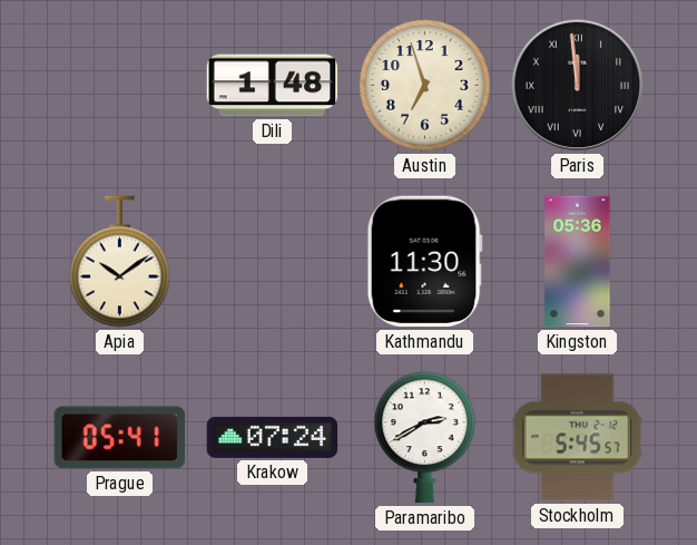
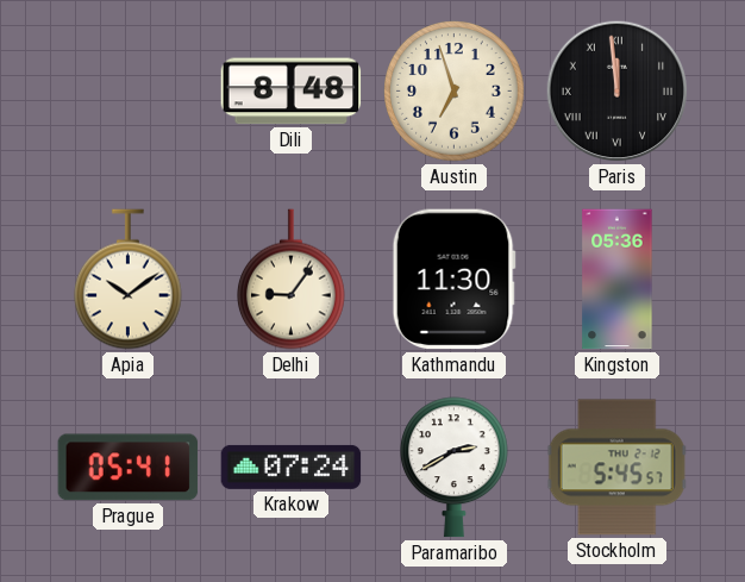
Dili: 1:48 -> 8:48 (292, 92)
Delhi: none -> 9:06 (292, 280)
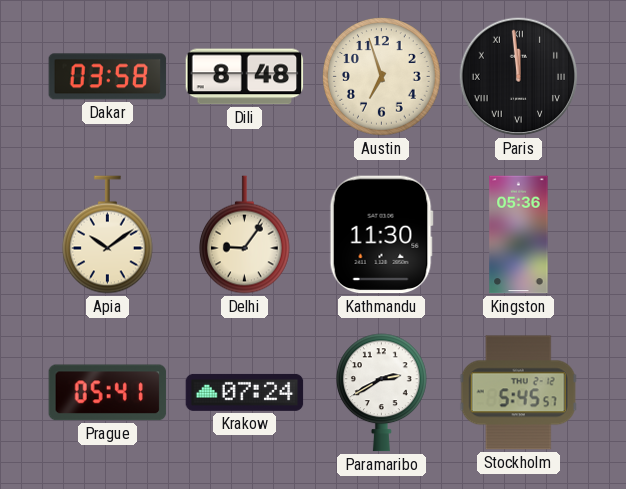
Dakar: none -> 03:58 (108, 77)
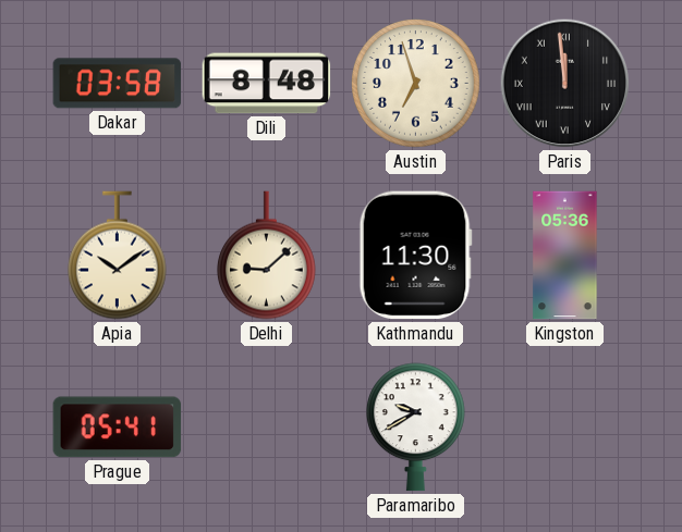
Delhi: 9:06 -> 9:08 (267, 256)
Krakow: 07:24 -> none (245, 392)
Paramaribo: 2:40 -> 9:40 (416, 428)
Stockholm: 5:45 -> none (518, 393)
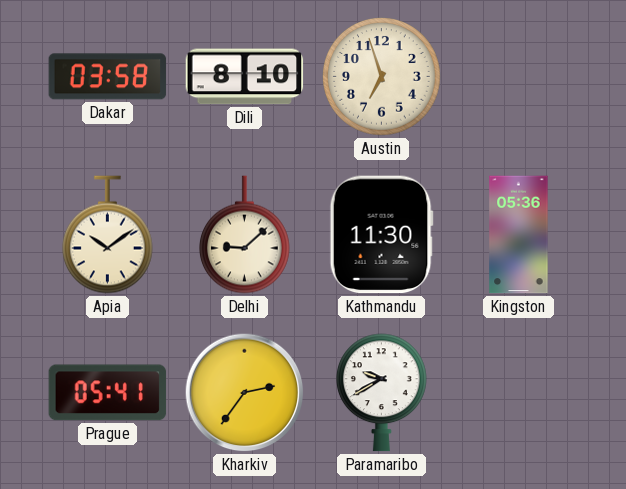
Dili: 8:48 -> 8:10 (245, 77)
Paris: 11:59 -> none (565, 84)
Kharkiv: none -> 2:36 (245, 393)
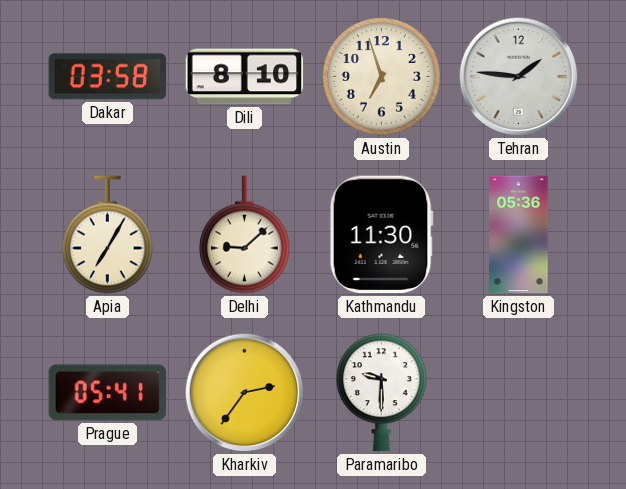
Tehran: none -> 1:46 (519, 77)
Apia: 10:09 -> 7:05 (108, 235)
Paramaribo: 9:40 -> 9:30 (382, 393)
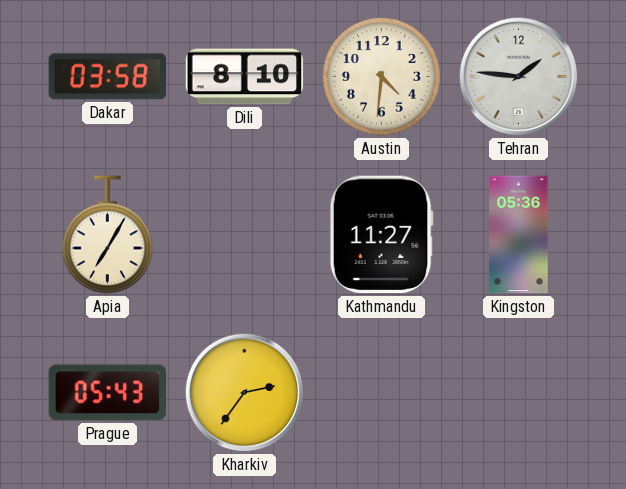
Austin: 6:57 -> 4:31 (382, 77)
Delhi: 9:08 -> none (245, 235)
Kathmandu: 11:30 -> 11:27 (381, 235)
Prague: 05:41 -> 05:43 (108, 393)
Paramaribo: 9:30 -> none (382, 393)
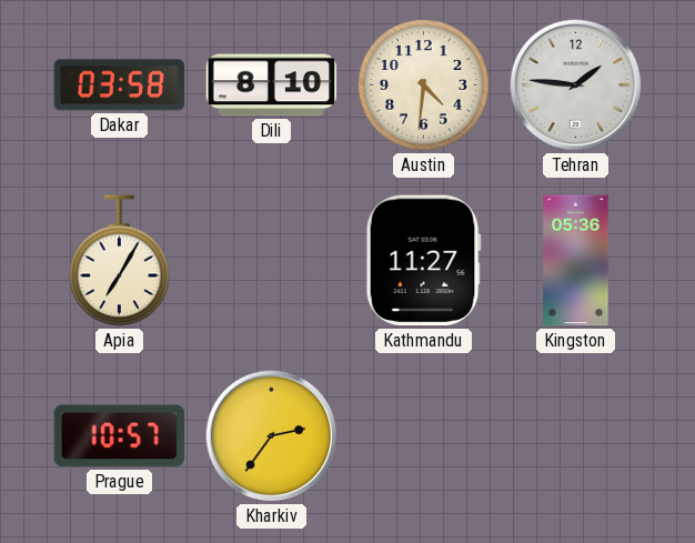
Prague: 05:43 -> 10:57 (120, 436)
